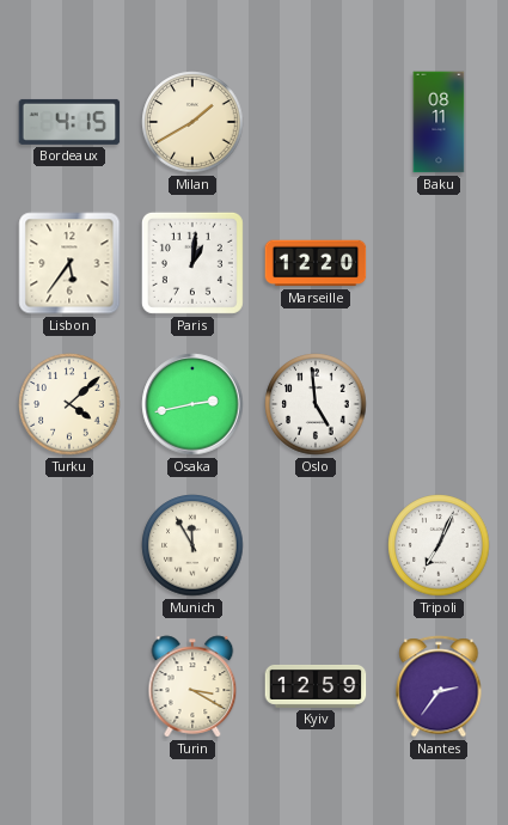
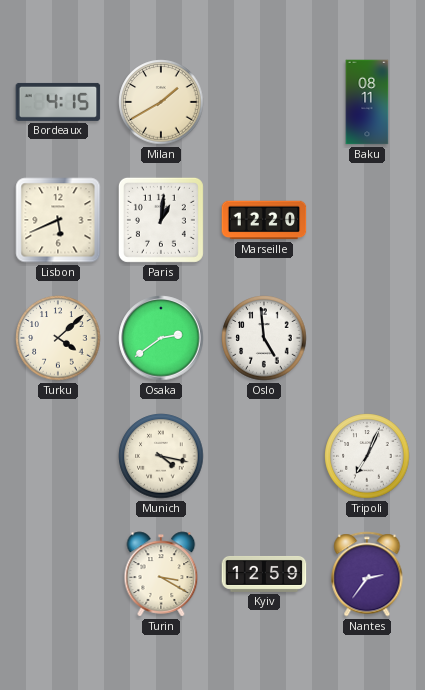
Lisbon: 5:36 -> 5:41 (58, 220)
Osaka: 2:43 -> 2:39 (161, 338)
Munich: 11:55 -> 4:17 (161, 456)
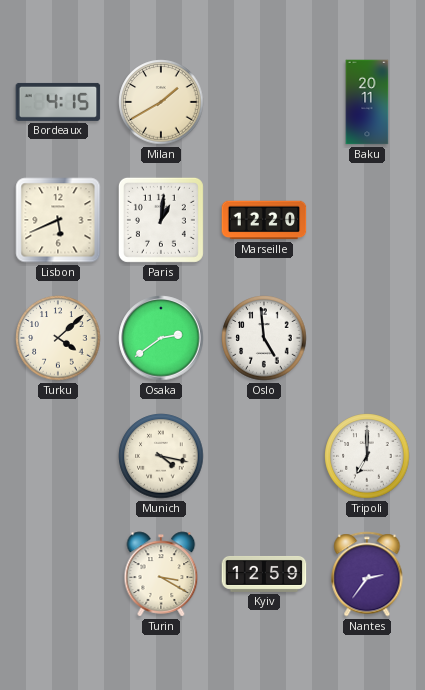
Baku: 08:11 -> 20:11 (367, 102)
Tripoli: 7:04 -> 7:00 (367, 456)
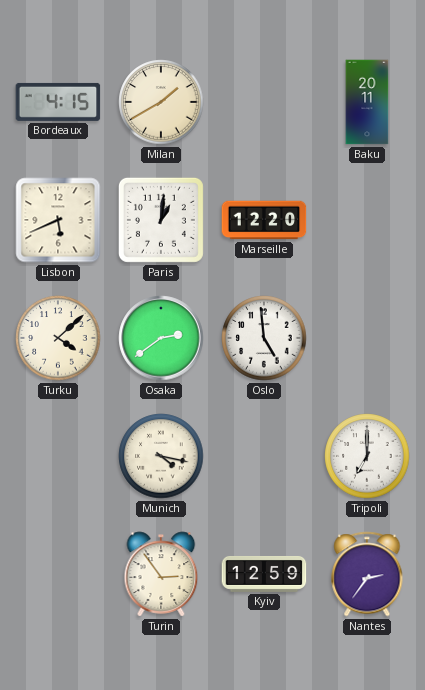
Turin: 3:20 -> 2:54 (161, 574)
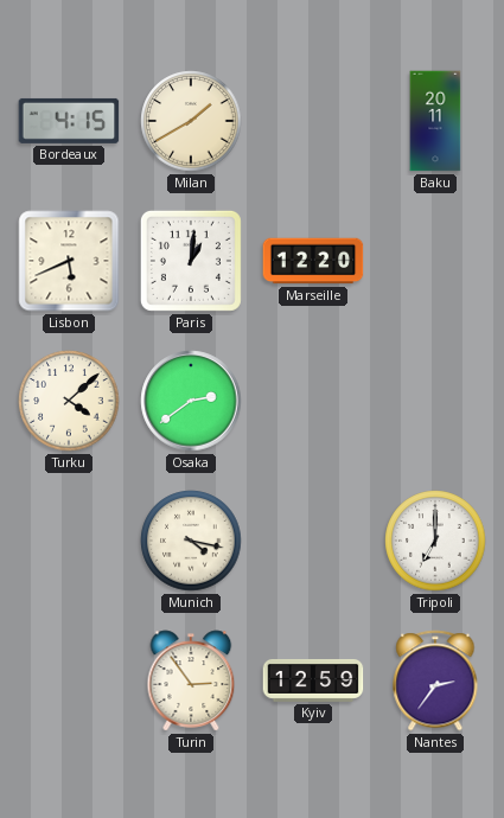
Oslo: 4:59 -> none (264, 338)
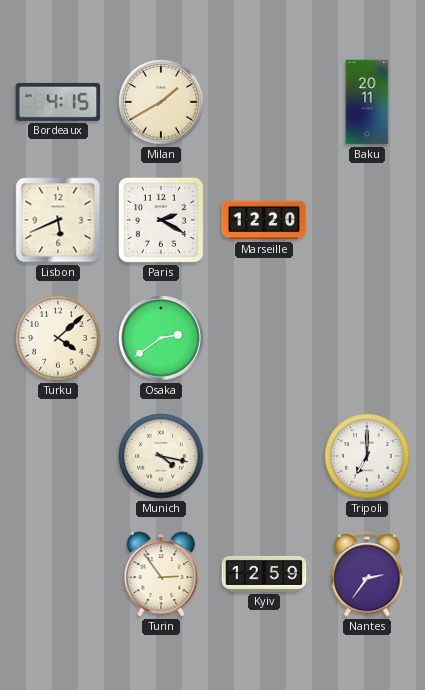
Paris: 1:01 -> 2:20 (161, 220)
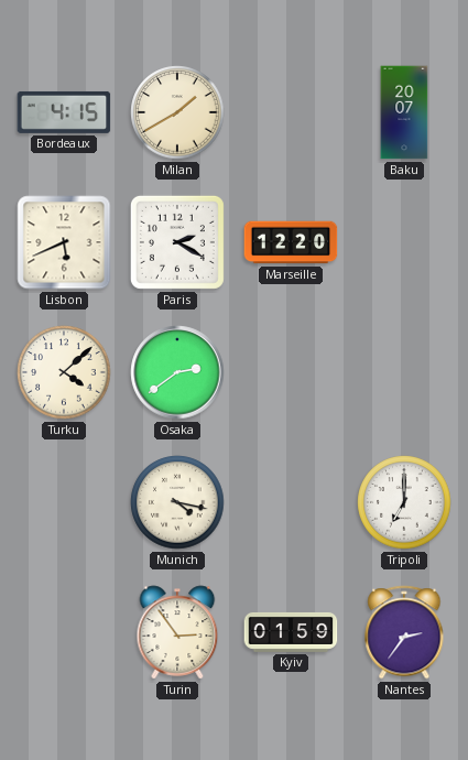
Baku: 20:11 -> 20:07 (404, 112)
Kyiv: 12:59 -> 01:59 (291, 632)
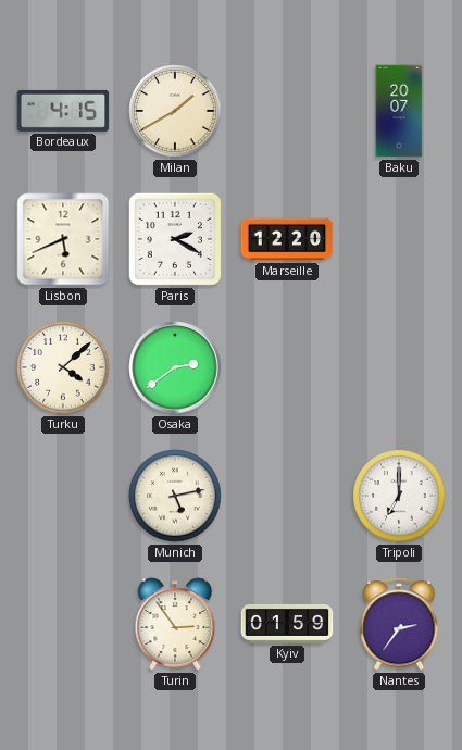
Munich: 4:17 -> 5:13 (175, 496)
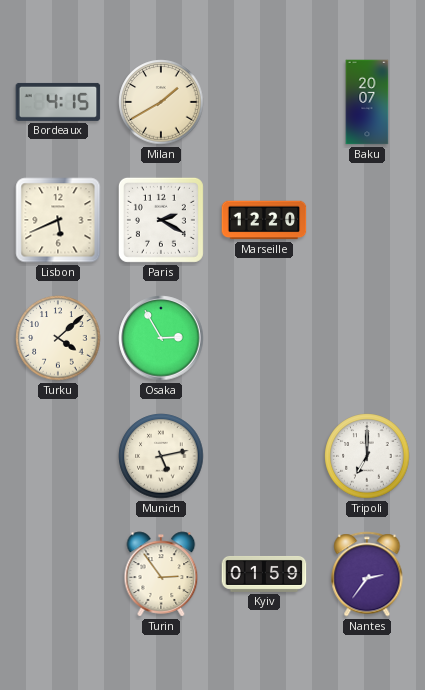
Osaka: 2:39 -> 2:55 (161, 338)
